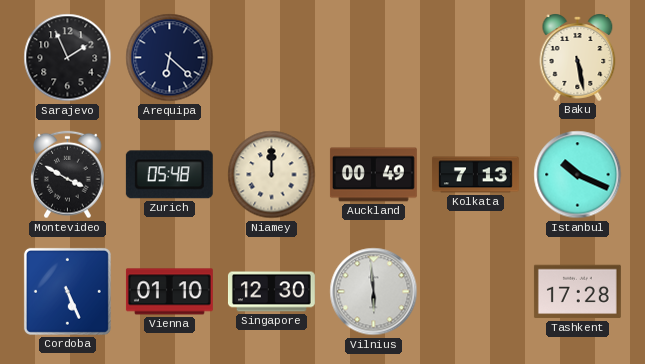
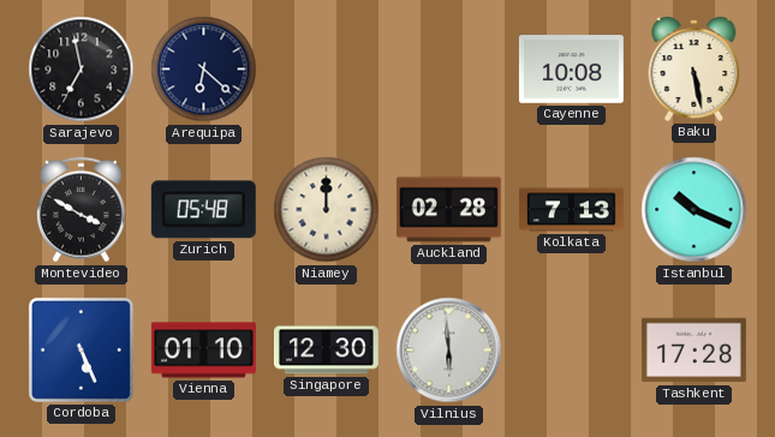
Sarajevo: 1:56 -> 6:58 (82, 70)
Cayenne: none -> 10:08 (571, 70)
Auckland: 00:49 -> 02:28 (448, 210)
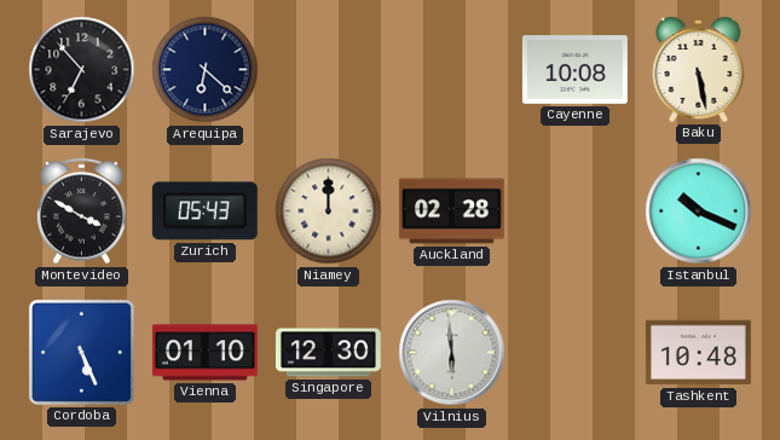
Sarajevo: 6:58 -> 6:53 (82, 70)
Zurich: 05:48 -> 05:43 (204, 212)
Kolkata: 7:13 -> none (571, 210)
Tashkent: 17:28 -> 10:48 (698, 353)
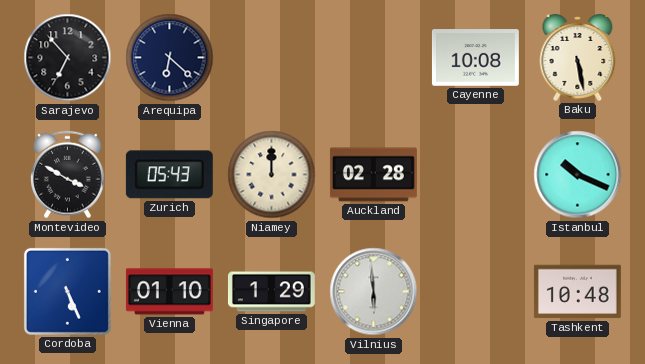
Singapore: 12:30 -> 1:29 (271, 292)
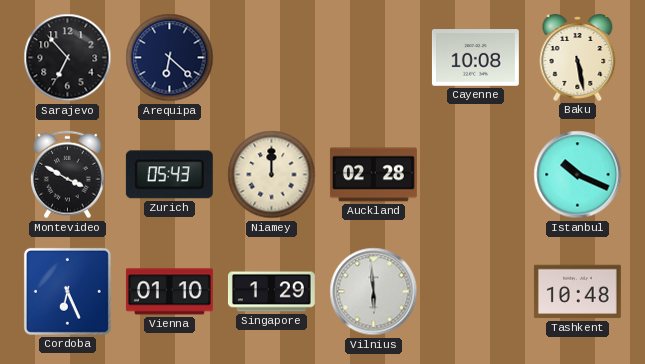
Cordoba: 5:26 -> 6:26 (67, 291)
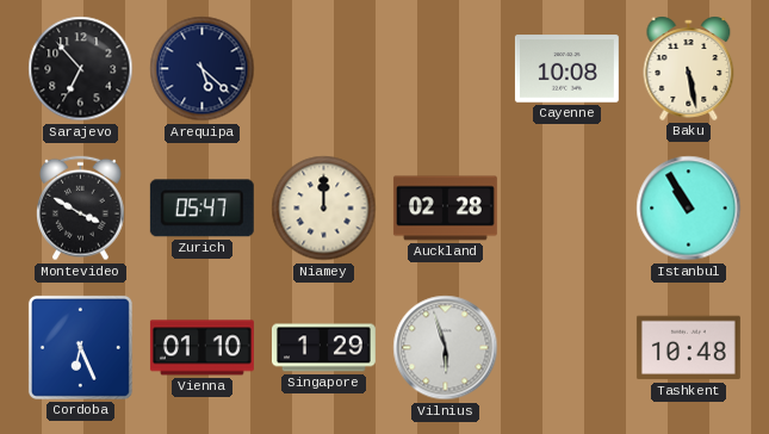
Arequipa: 6:22 -> 5:22 (203, 69)
Zurich: 05:43 -> 05:47 (201, 209)
Istanbul: 10:19 -> 10:55 (689, 209)
Vilnius: 5:59 -> 5:57 (446, 348)
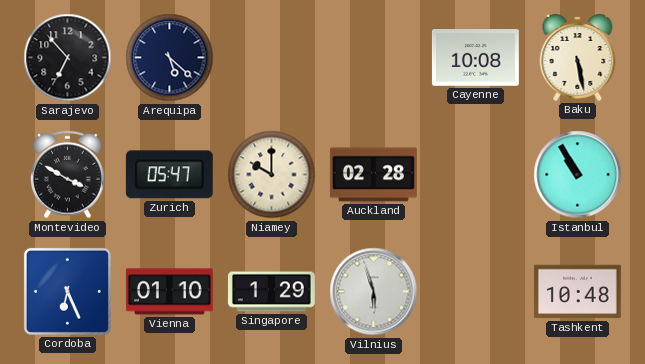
Niamey: 12:00 -> 10:00 (272, 175)
